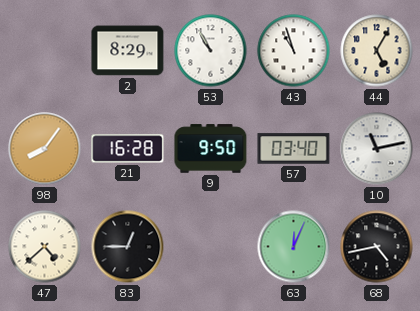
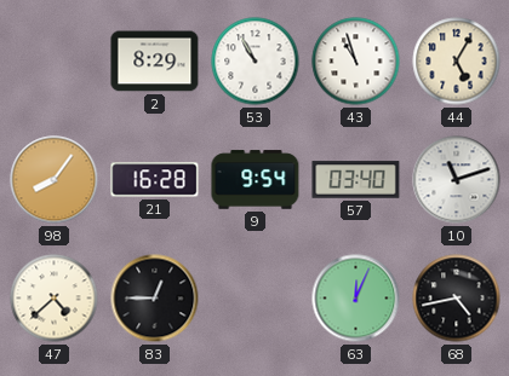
9: 9:50 -> 9:54 (256, 180)
10: 11:13 -> 11:12 (457, 180)
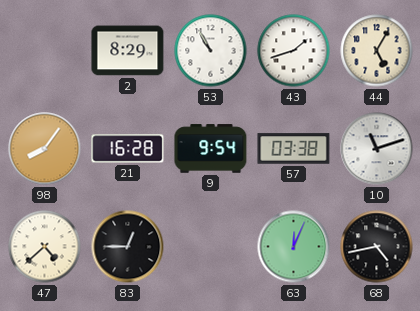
43: 10:57 -> 1:42 (294, 51)
57: 03:40 -> 03:38 (294, 149)
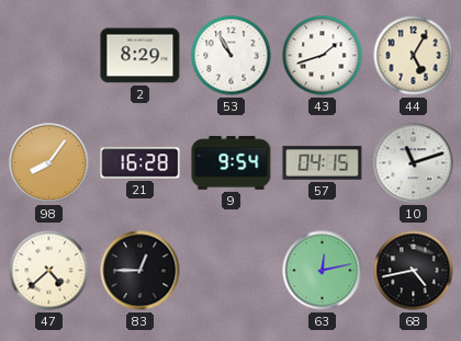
57: 03:38 -> 04:15 (323, 163)
63: 12:04 -> 12:13 (323, 271)
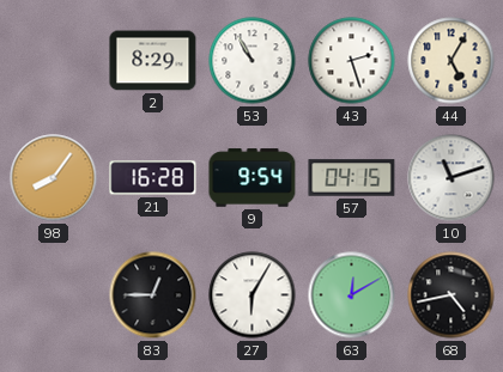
43: 1:42 -> 2:27 (352, 61)
47: 4:38 -> none (49, 271)
27: none -> 6:05 (253, 295)
63: 12:13 -> 12:10 (352, 295)
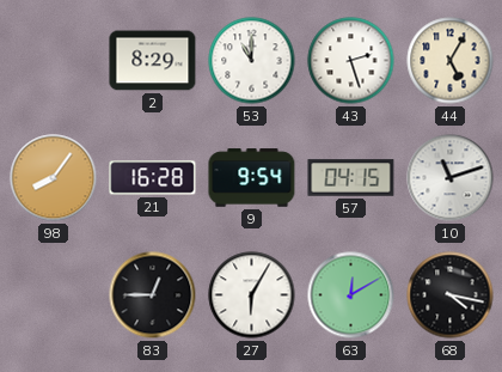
53: 10:55 -> 11:00 (252, 61)
68: 4:43 -> 4:17 (451, 295)
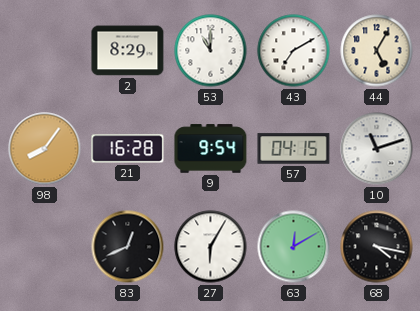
43: 2:27 -> 7:10 (294, 51)
83: 12:45 -> 12:41 (128, 247)
